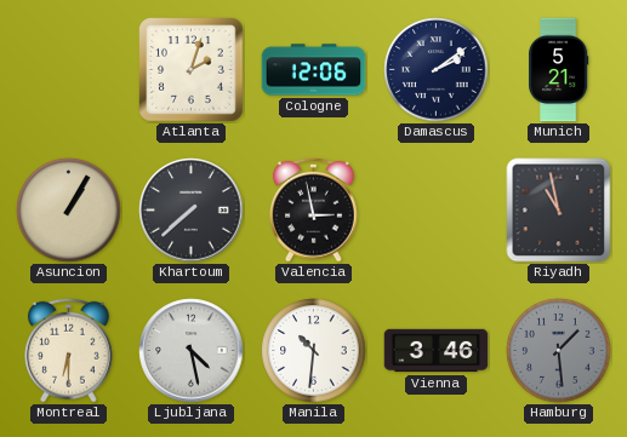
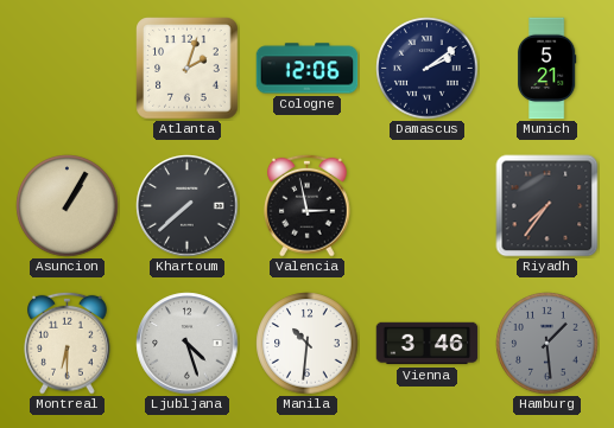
Riyadh: 10:58 -> 7:36 (547, 206)
Ljubljana: 4:28 -> 4:27 (188, 344)
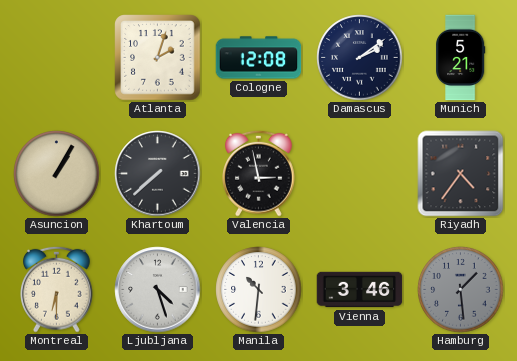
Cologne: 12:06 -> 12:08 (259, 58)
Riyadh: 7:36 -> 4:36 (461, 174)
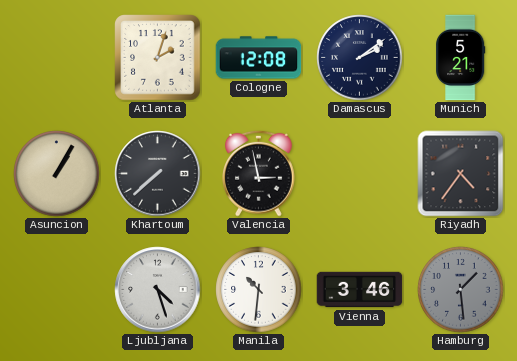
Montreal: 6:30 -> none (57, 289)
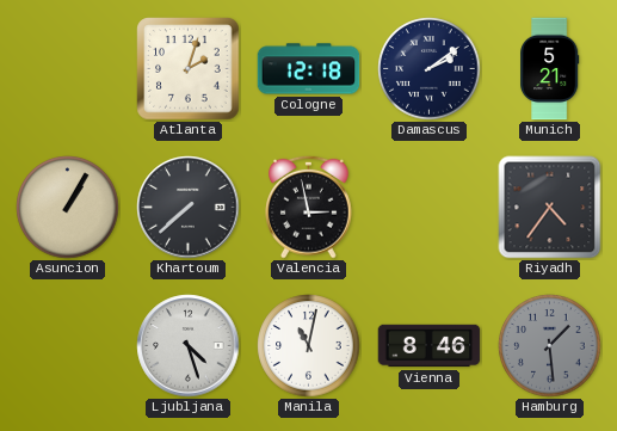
Cologne: 12:08 -> 12:18 (309, 69)
Manila: 10:31 -> 11:02 (309, 346)
Vienna: 3:46 -> 8:46 (430, 346)
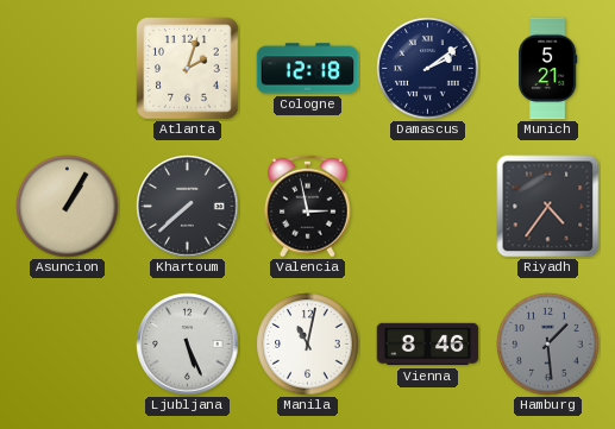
Ljubljana: 4:27 -> 5:26 (188, 345)
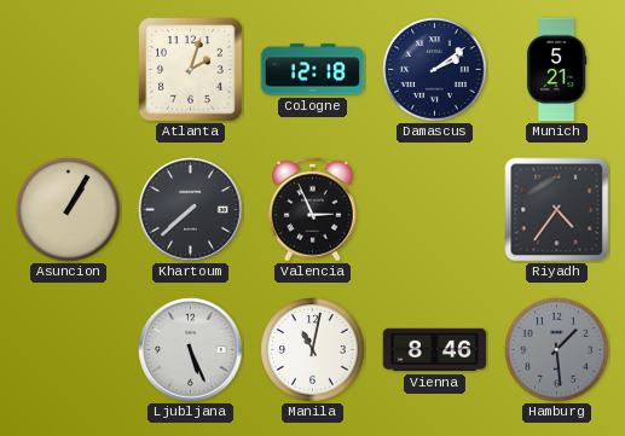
Valencia: 2:58 -> 2:56 (313, 209)
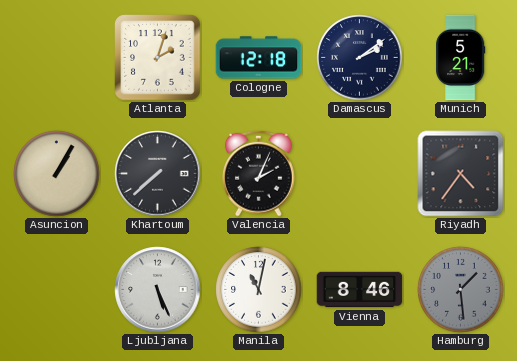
Valencia: 2:56 -> 2:04 (259, 173)
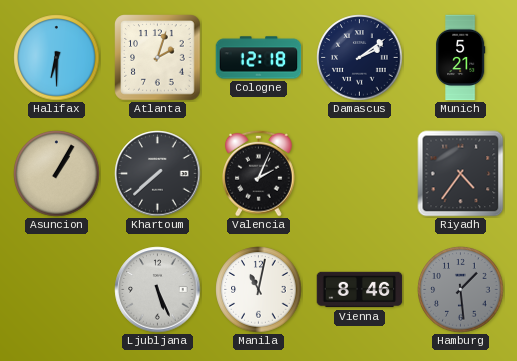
Halifax: none -> 6:30 (57, 58)
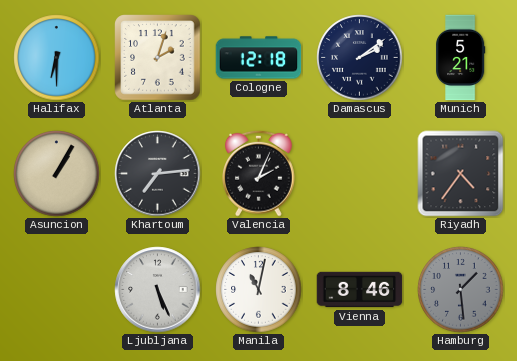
Khartoum: 7:38 -> 7:14 (158, 174)
